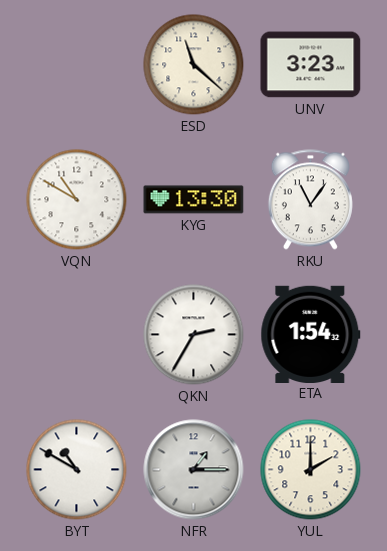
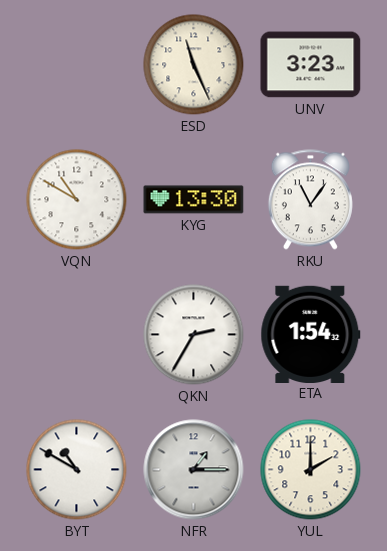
ESD: 11:22 -> 11:26 (194, 65)
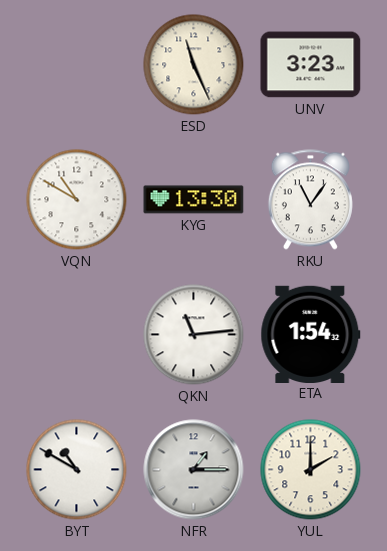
QKN: 2:35 -> 11:14 (194, 335)
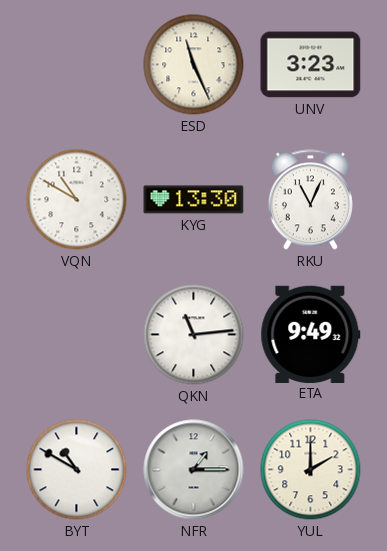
RKU: 11:06 -> 11:04 (310, 200)
ETA: 1:54 -> 9:49 (311, 334)
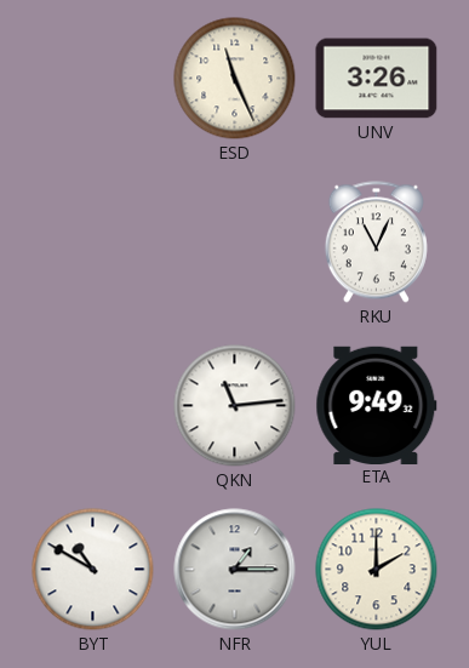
UNV: 3:23 -> 3:26 (377, 79)
VQN: 10:50 -> none (77, 200)
KYG: 13:30 -> none (194, 200)
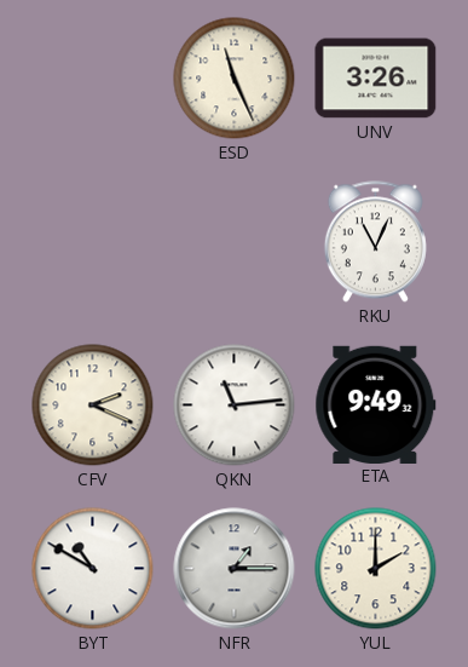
CFV: none -> 2:19 (93, 406)
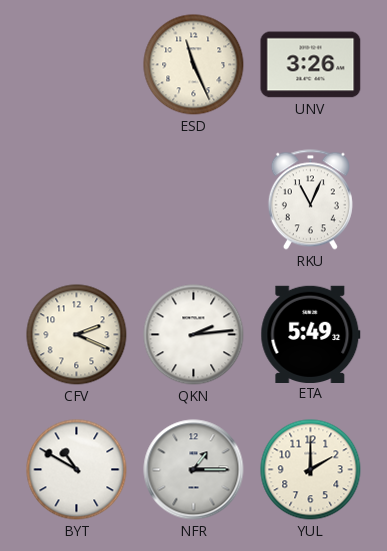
QKN: 11:14 -> 2:14 (194, 335)
ETA: 9:49 -> 5:49 (311, 334)
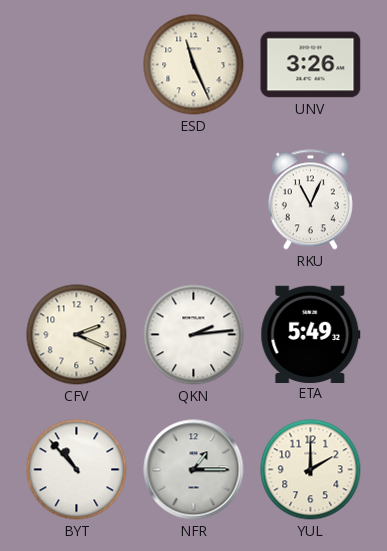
BYT: 10:50 -> 10:53 (77, 470)
